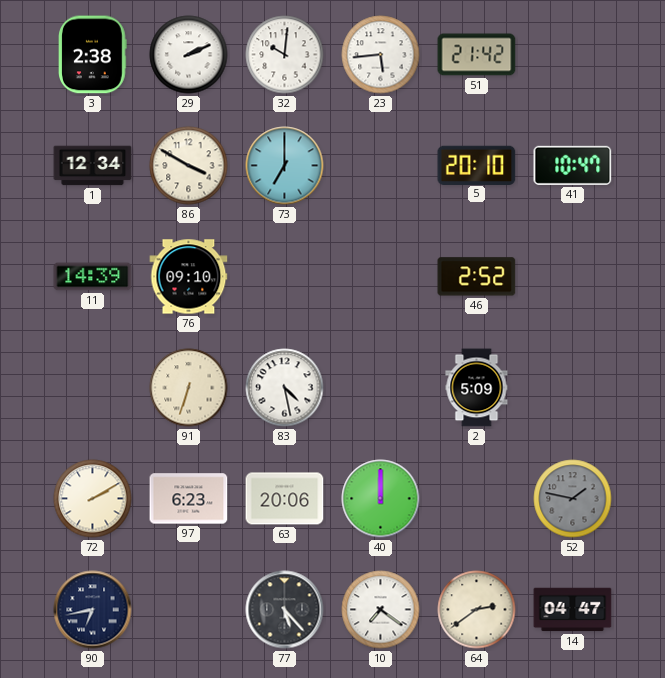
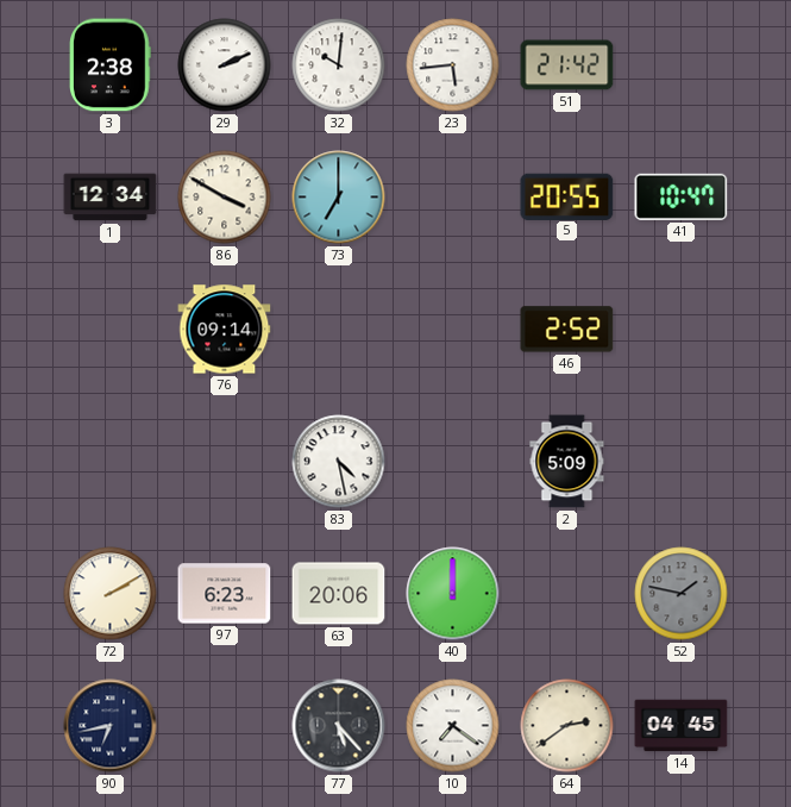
5: 20:10 -> 20:55 (567, 196)
11: 14:39 -> none (93, 277)
76: 09:10 -> 09:14 (225, 330)
91: 6:33 -> none (189, 388)
14: 04:47 -> 04:45 (682, 726)
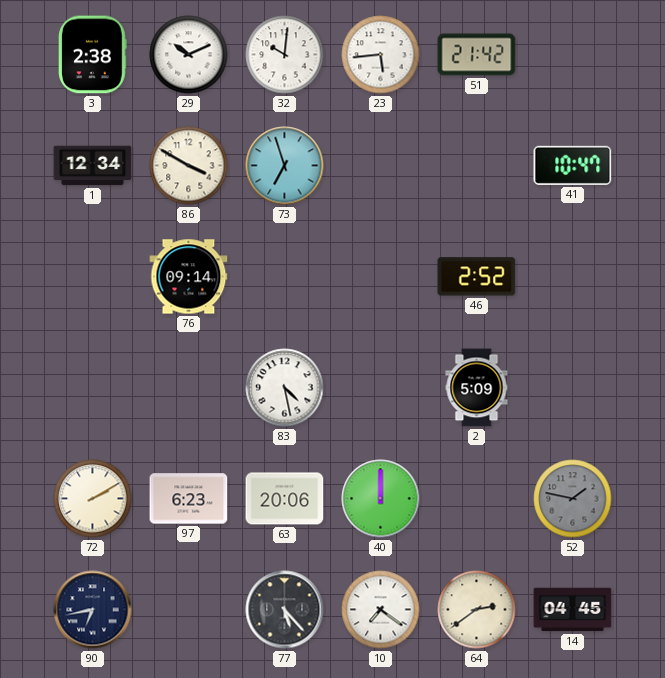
29: 2:11 -> 10:11 (189, 55)
73: 7:00 -> 6:57 (285, 166)
5: 20:55 -> none (567, 196)
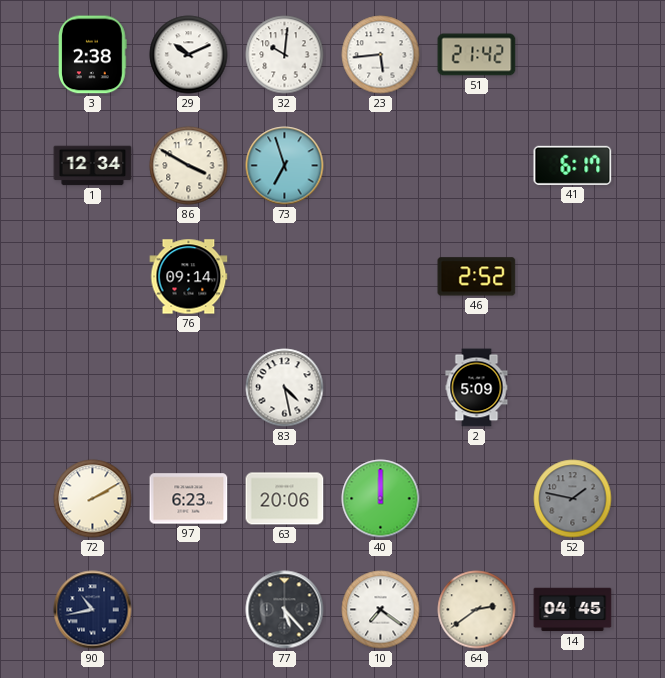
41: 10:47 -> 6:17 (573, 165)
90: 6:43 -> 10:43 (93, 610)
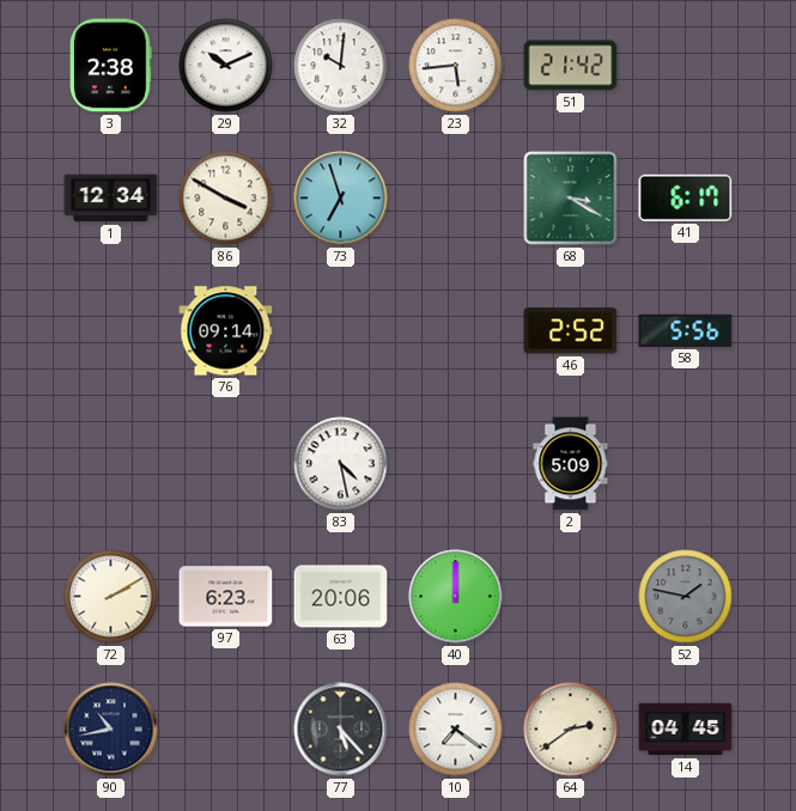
68: none -> 3:20 (571, 199)
58: none -> 5:56 (686, 330)
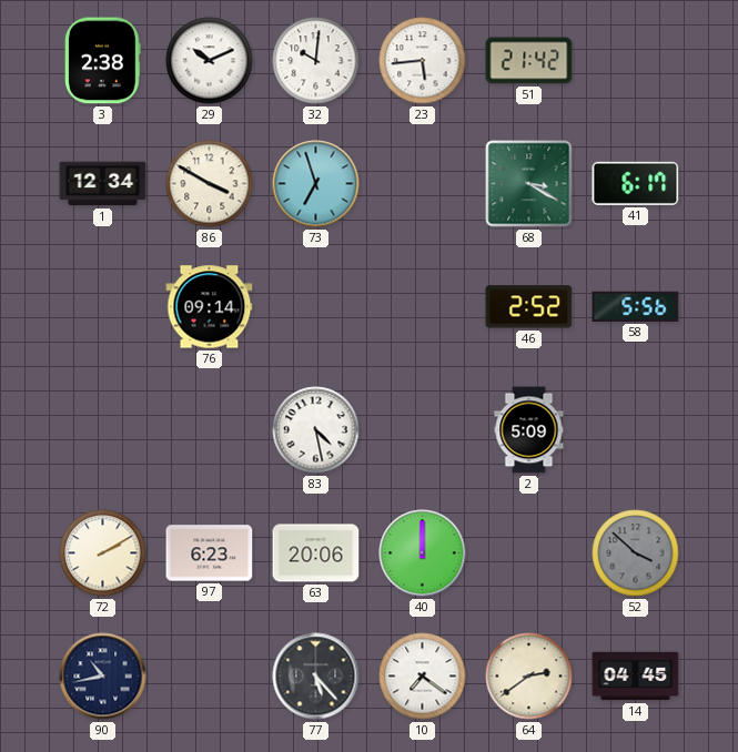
52: 1:47 -> 3:52 (636, 553)
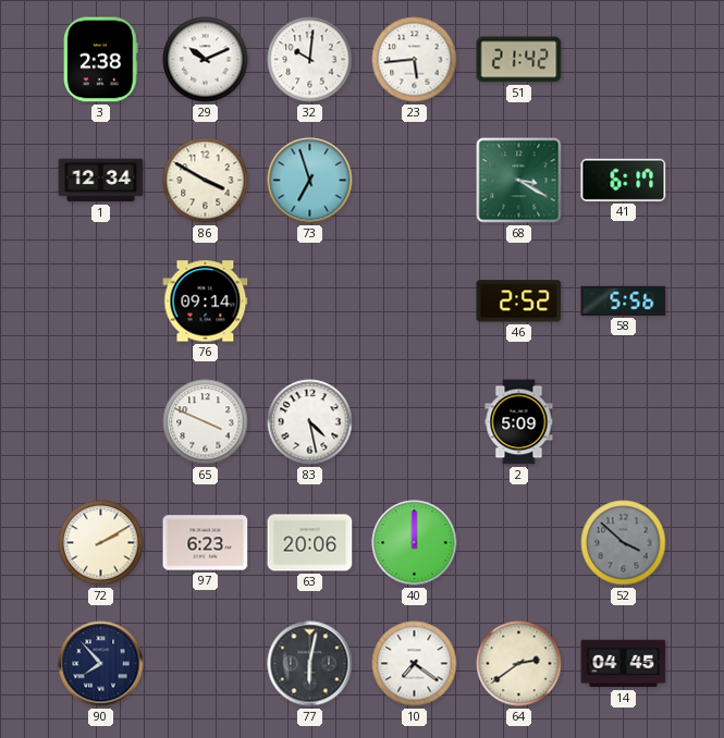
65: none -> 3:49 (206, 422)
90: 10:43 -> 7:53 (101, 664)
77: 5:23 -> 6:02 (310, 664)
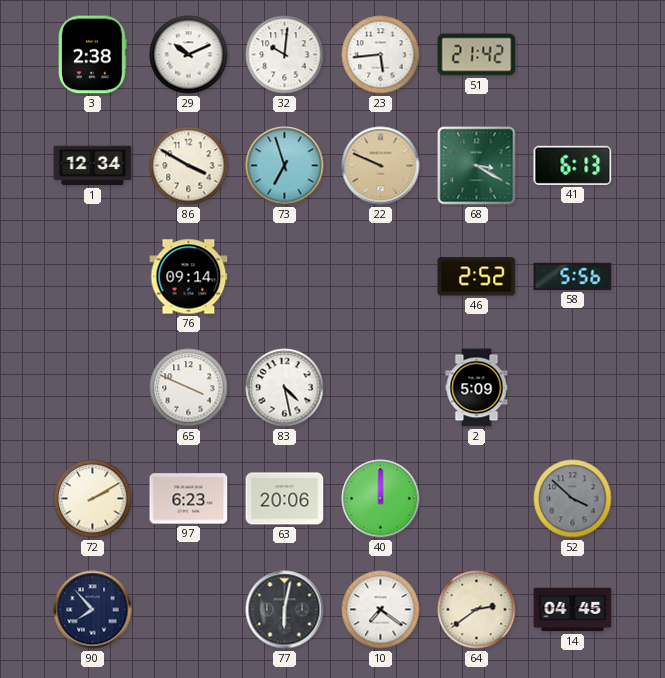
22: none -> 9:49 (381, 166)
41: 6:17 -> 6:13 (573, 165)
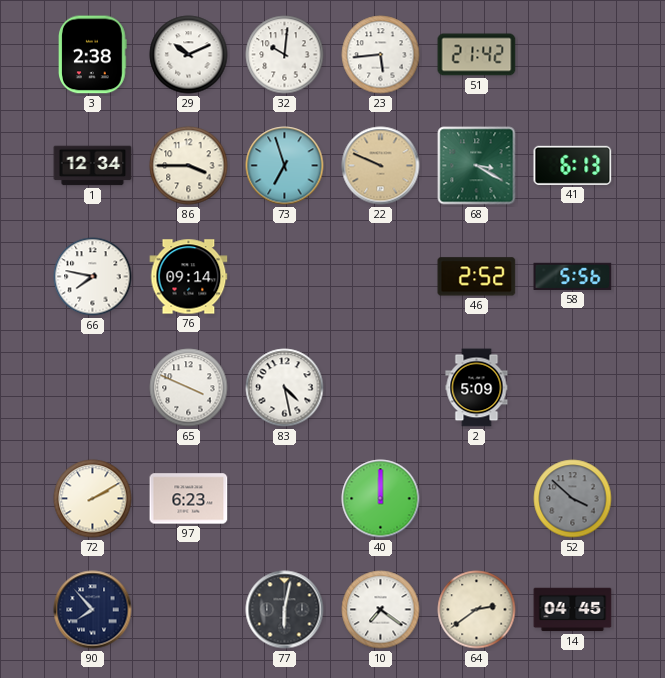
86: 3:50 -> 3:45 (189, 166)
66: none -> 7:47 (93, 277)
63: 20:06 -> none (285, 499)
